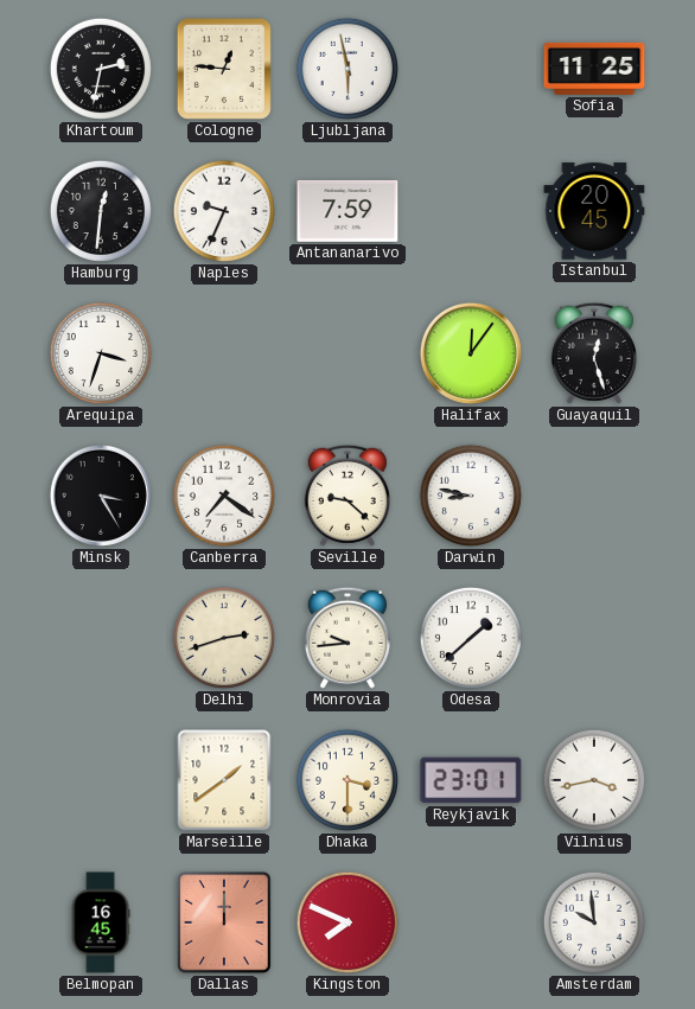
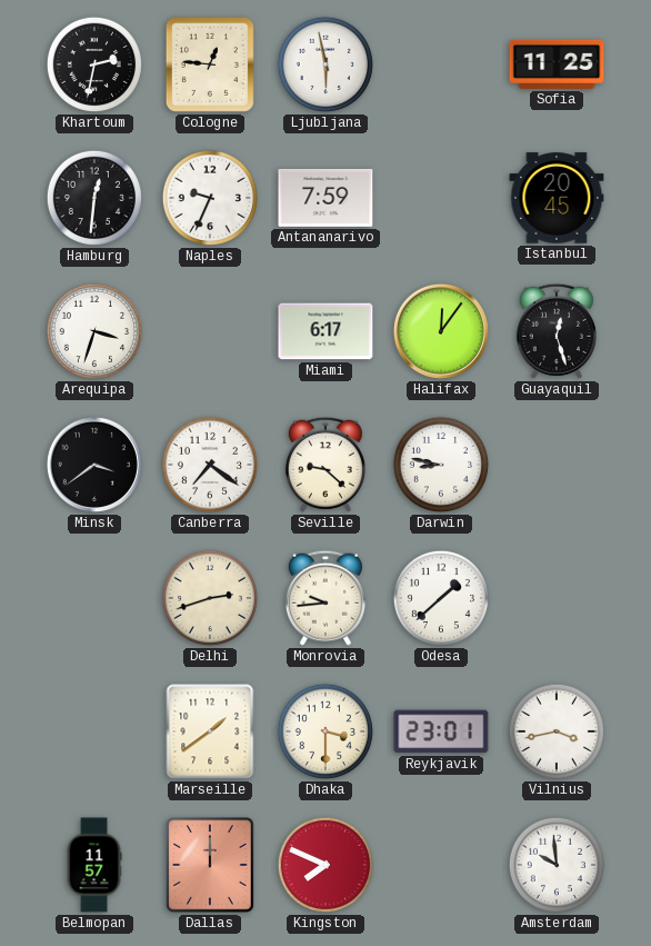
Miami: none -> 6:17 (325, 331)
Minsk: 3:25 -> 3:39 (94, 465)
Belmopan: 16:45 -> 11:57 (94, 865)
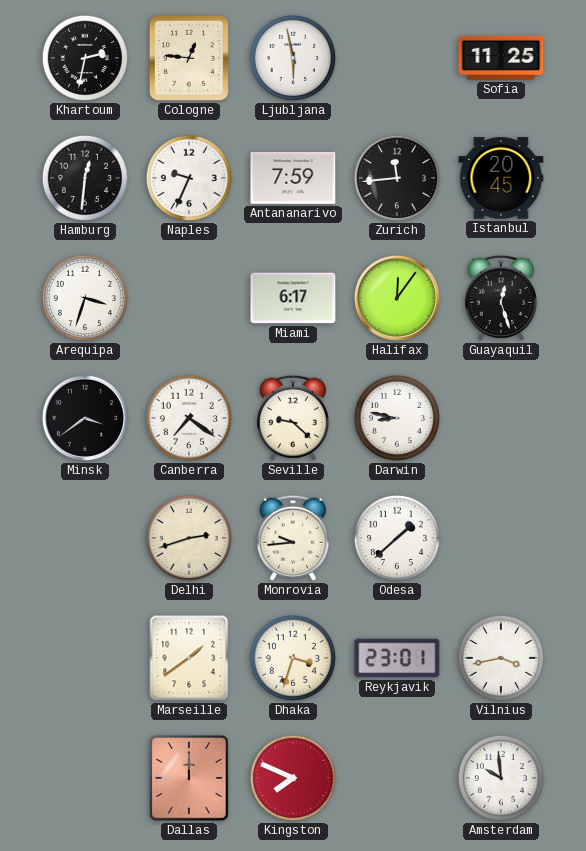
Zurich: none -> 11:44 (397, 178)
Dhaka: 3:30 -> 3:33 (293, 658)
Belmopan: 11:57 -> none (94, 865)
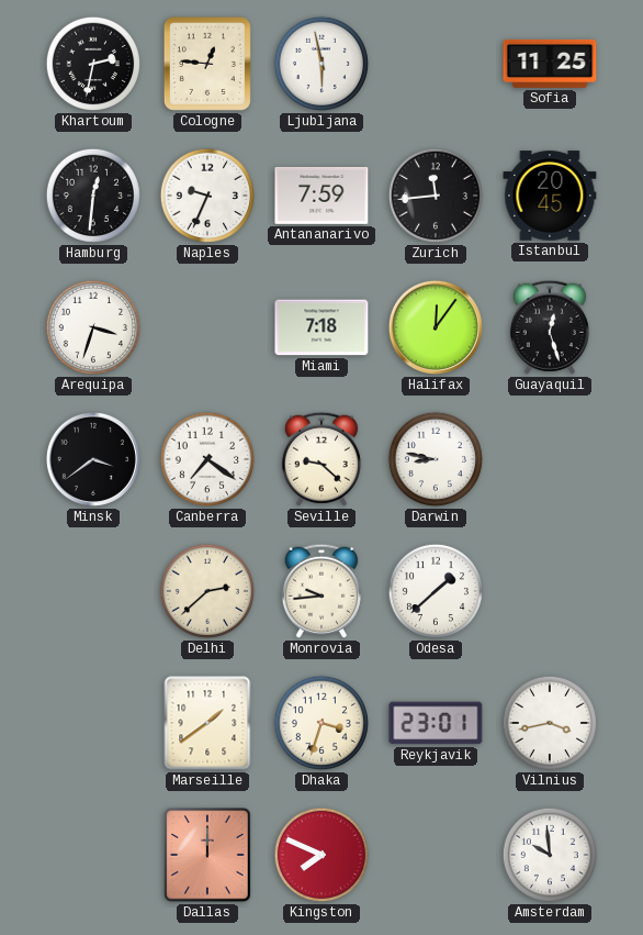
Miami: 6:17 -> 7:18 (321, 327)
Delhi: 2:42 -> 2:38 (207, 591)
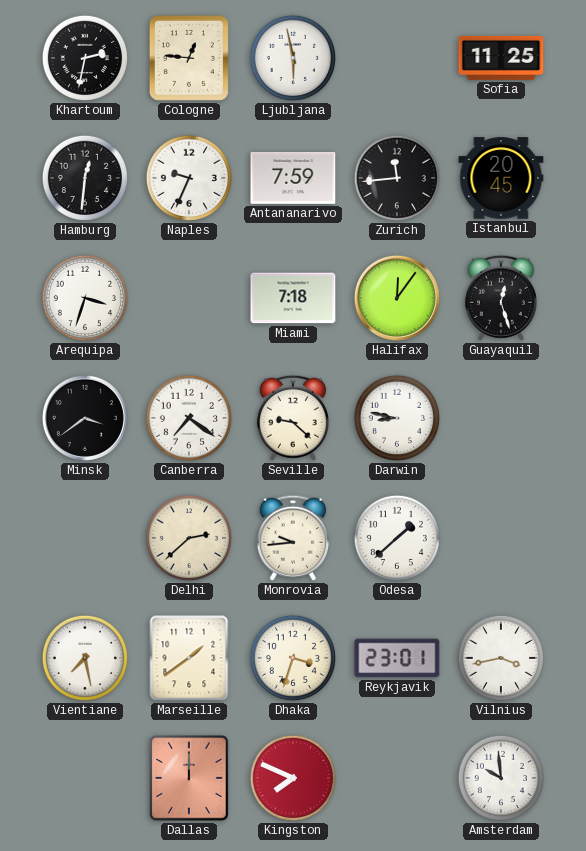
Vientiane: none -> 7:28 (85, 658)
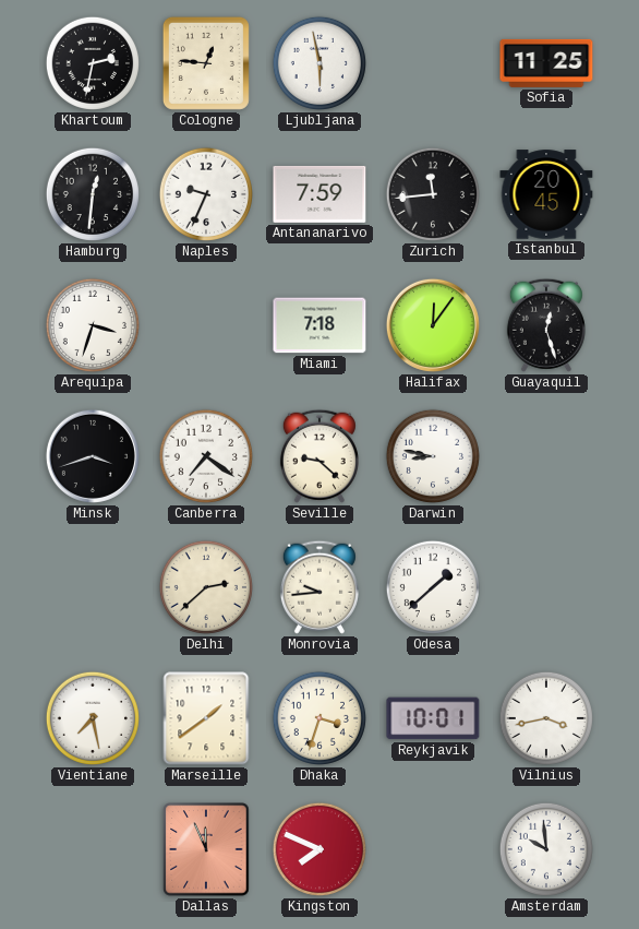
Minsk: 3:39 -> 3:42 (93, 456)
Reykjavik: 23:01 -> 10:01 (433, 718)
Dallas: 12:00 -> 11:56 (206, 849)
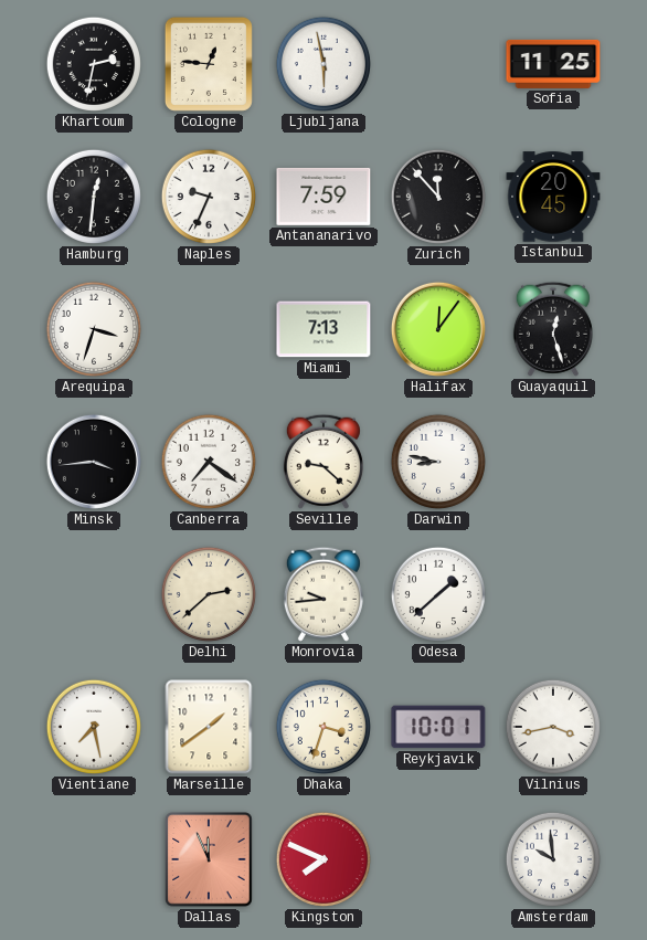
Zurich: 11:44 -> 11:53 (438, 197)
Miami: 7:18 -> 7:13 (324, 329)
Minsk: 3:42 -> 3:44 (94, 462)
